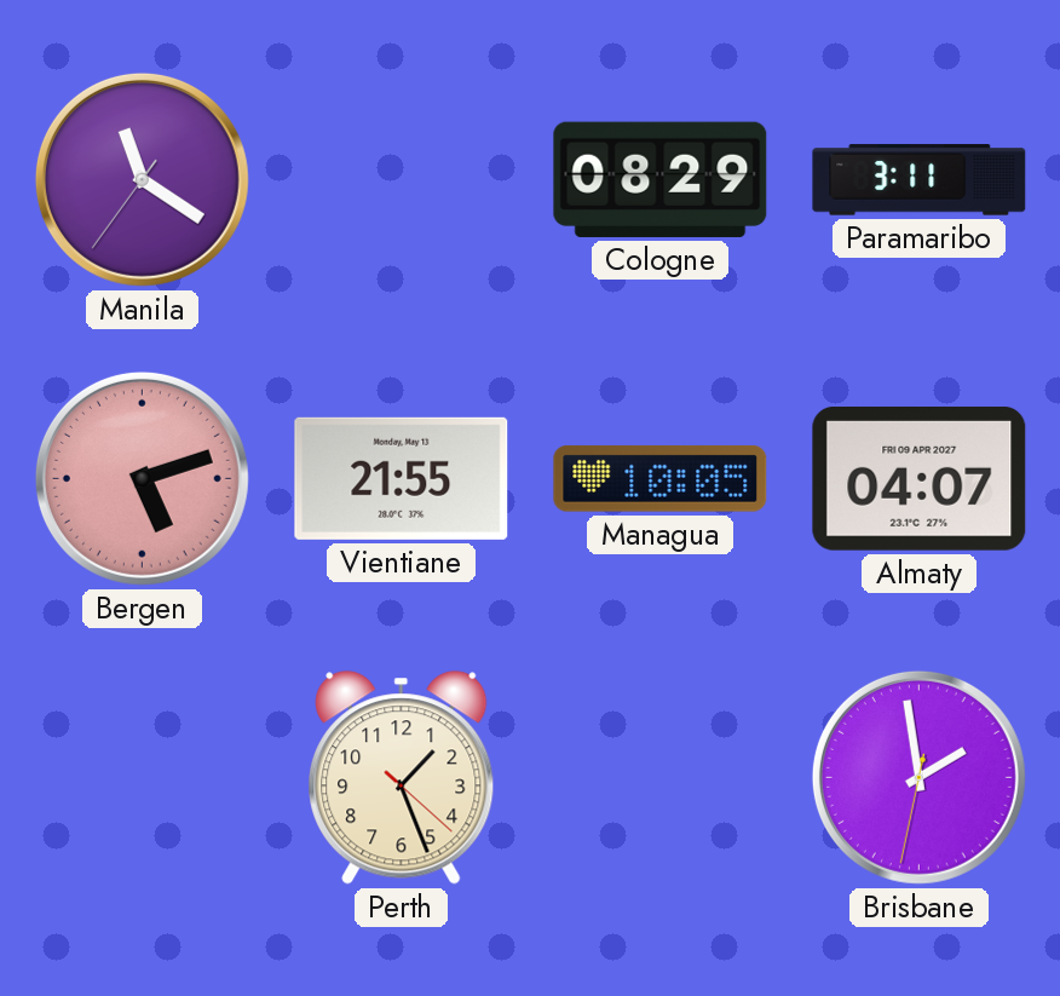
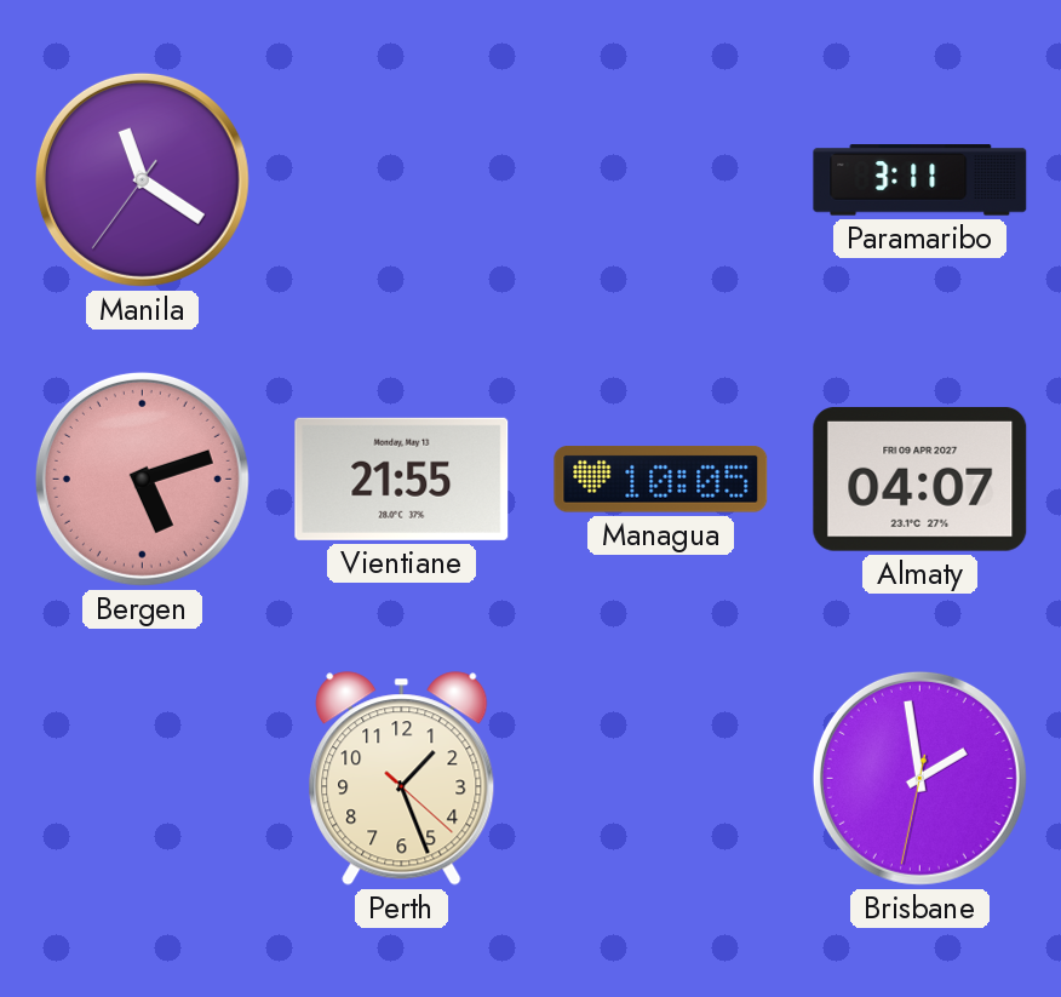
Cologne: 08:29 -> none (661, 179)
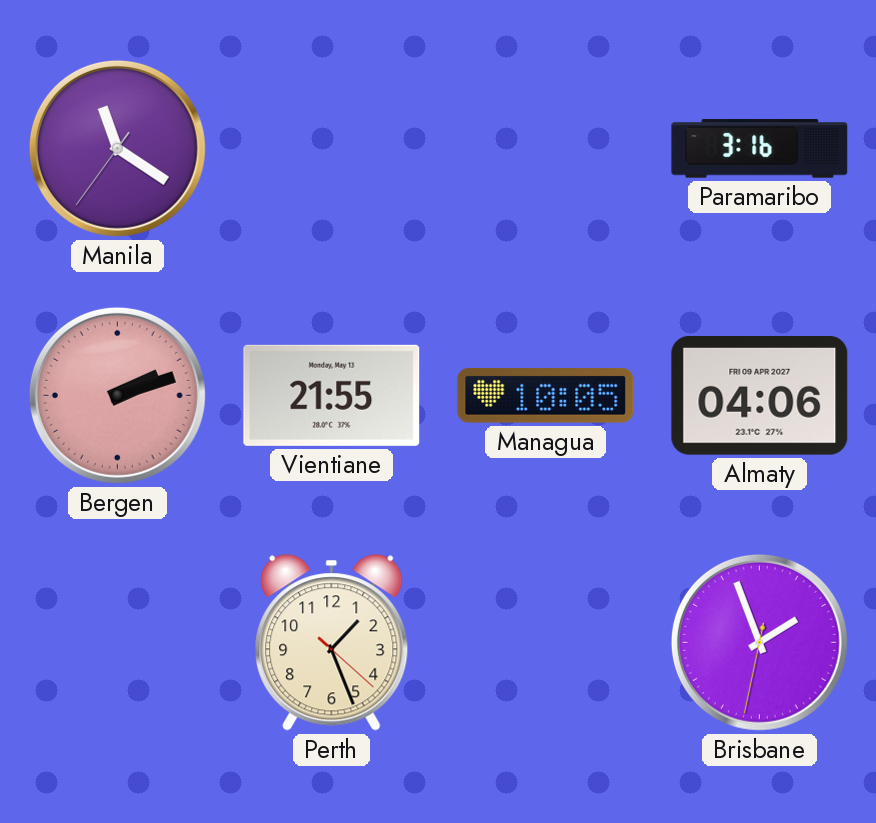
Paramaribo: 3:11 -> 3:16 (760, 149)
Bergen: 5:12 -> 2:12 (117, 395)
Almaty: 04:07 -> 04:06 (760, 395)
Brisbane: 1:58 -> 1:56 (759, 642)
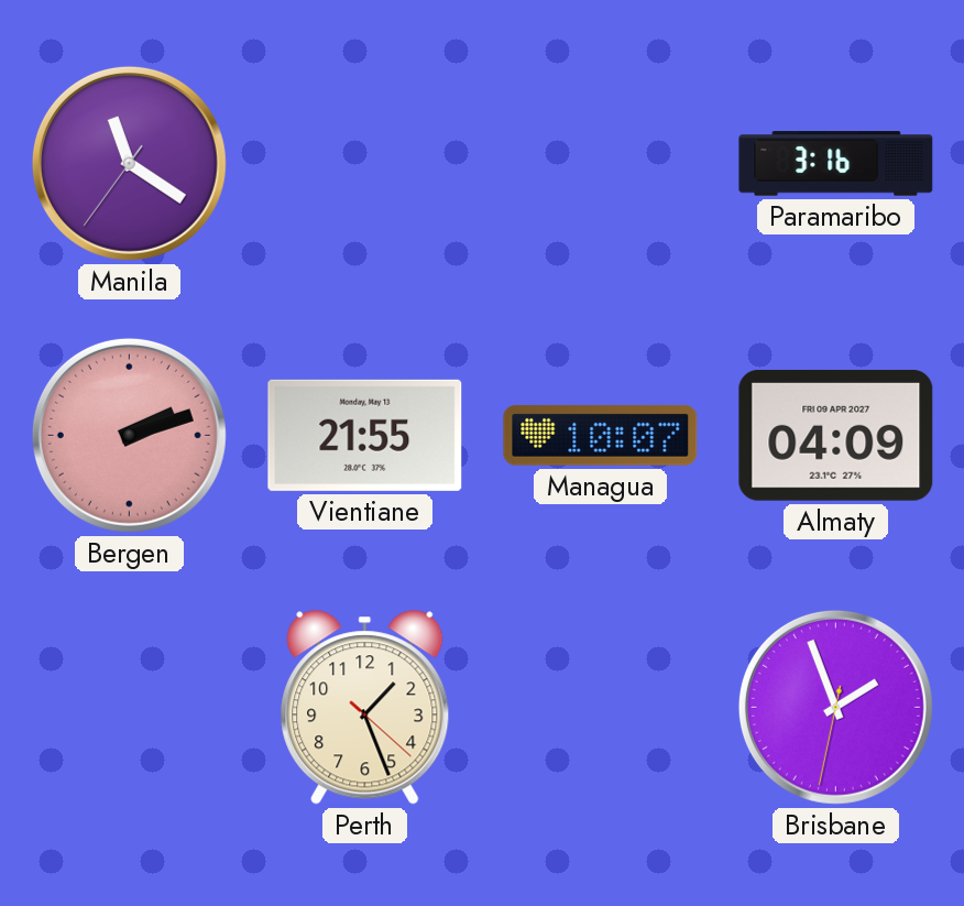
Managua: 10:05 -> 10:07 (601, 436)
Almaty: 04:06 -> 04:09 (836, 435)
